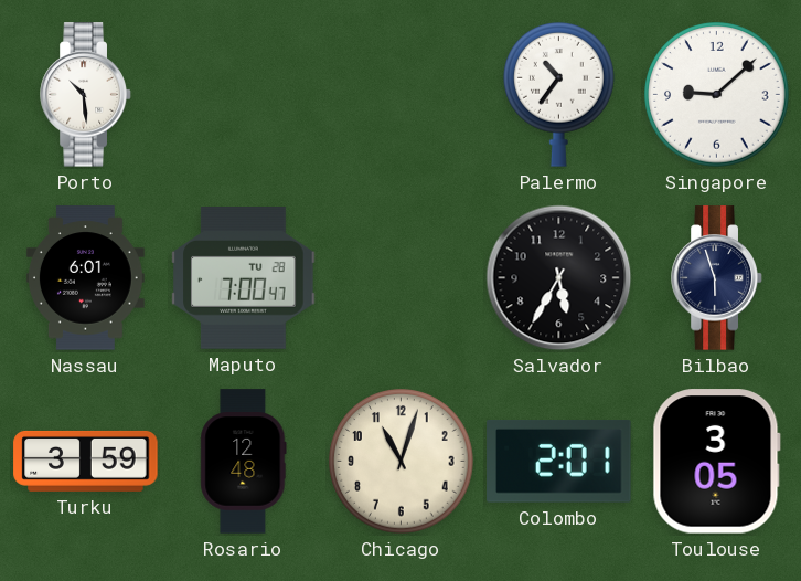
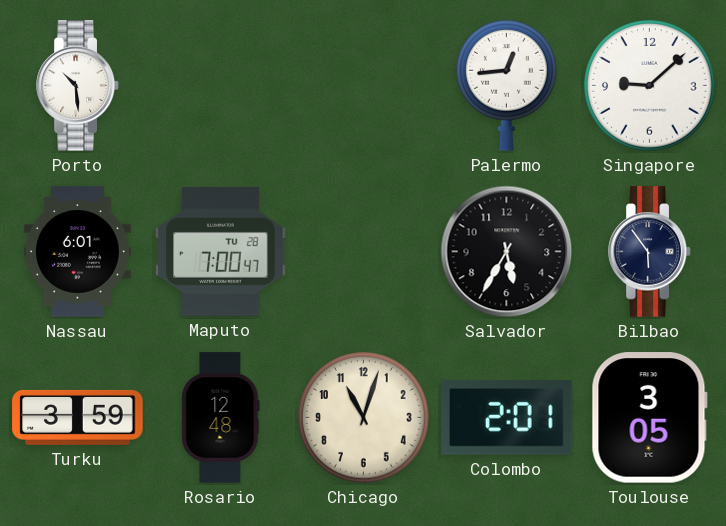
Palermo: 10:36 -> 12:44 (506, 85)
Bilbao: 5:57 -> 5:54 (650, 252)
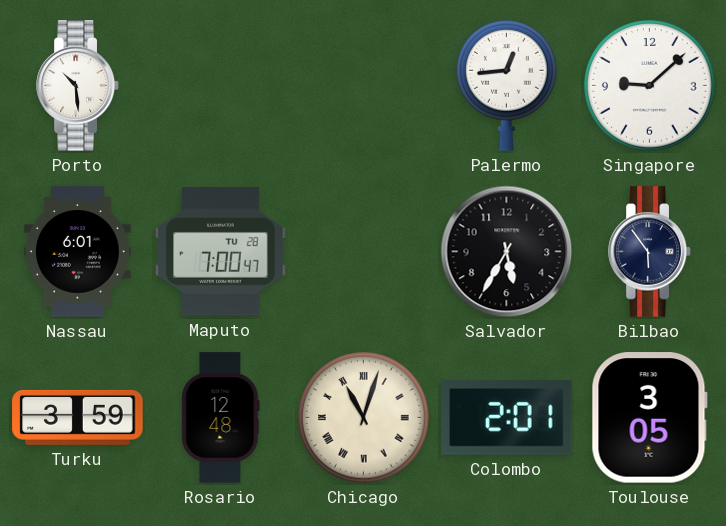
Chicago numerals: Arabic -> Roman (364, 418)
